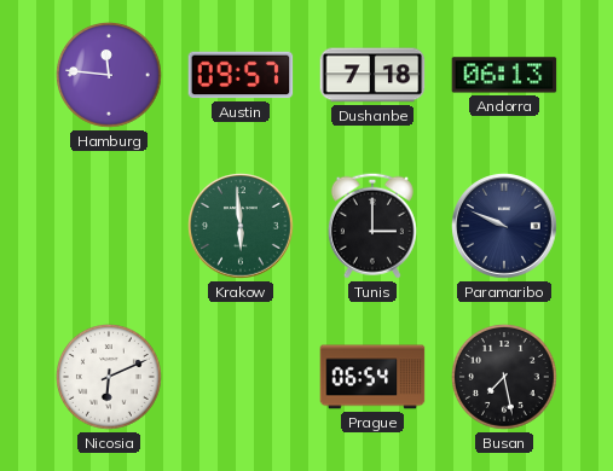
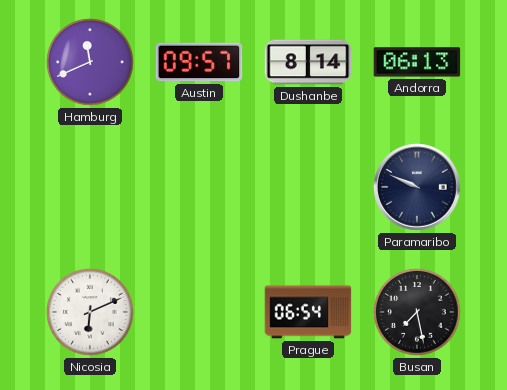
Hamburg: 11:46 -> 11:41 (91, 63)
Dushanbe: 7:18 -> 8:14 (308, 62)
Krakow: 5:59 -> none (241, 226)
Tunis: 3:00 -> none (372, 226)
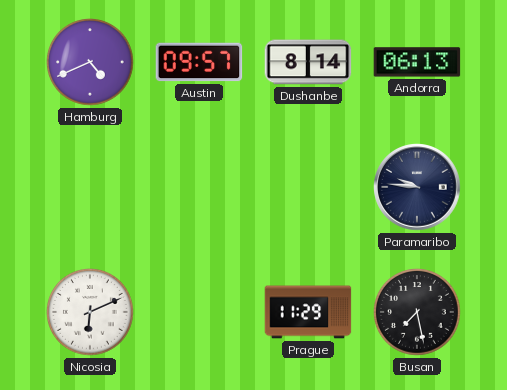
Hamburg: 11:41 -> 4:41 (91, 63)
Paramaribo: 9:49 -> 9:46 (417, 187)
Prague: 06:54 -> 11:29 (308, 312)
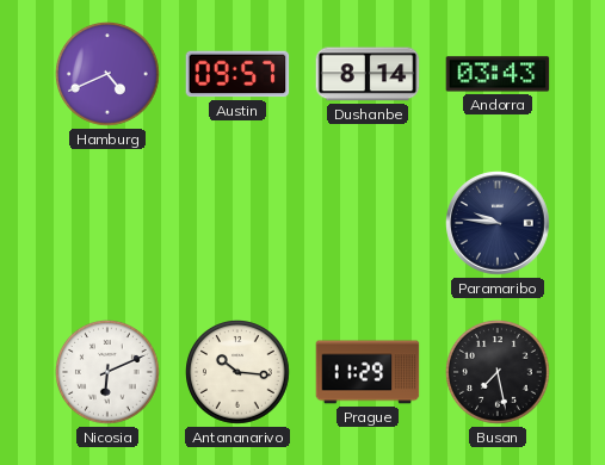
Andorra: 06:13 -> 03:43 (498, 74)
Antananarivo: none -> 10:16 (239, 373)
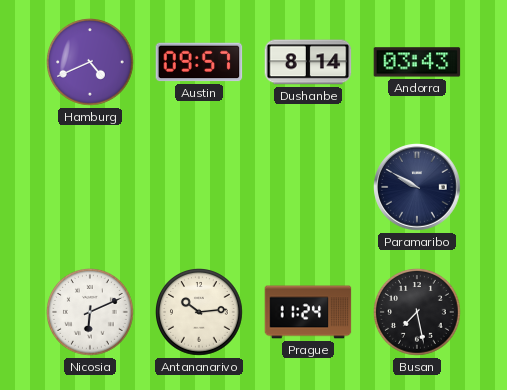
Paramaribo: 9:46 -> 9:50 (417, 187)
Antananarivo: 10:16 -> 10:14 (200, 313)
Prague: 11:29 -> 11:24 (308, 312)
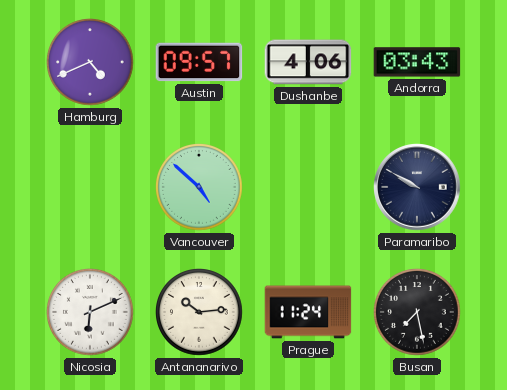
Dushanbe: 8:14 -> 4:06 (308, 62)
Vancouver: none -> 4:52 (200, 188)
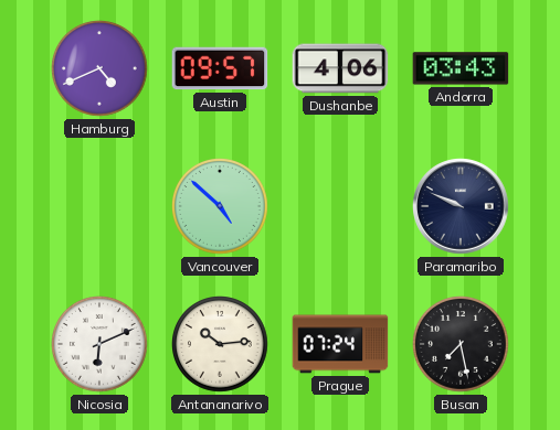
Paramaribo: 9:50 -> 9:49 (461, 206)
Prague: 11:24 -> 07:24 (340, 344)
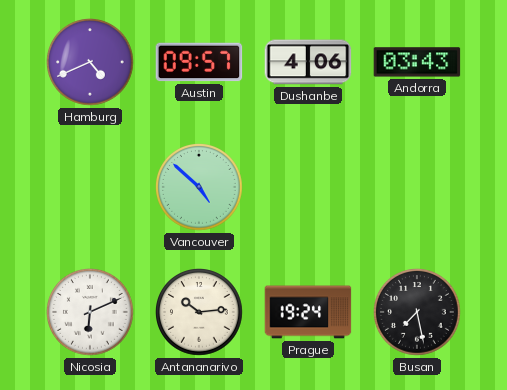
Paramaribo: 9:49 -> none (461, 206)
Prague: 07:24 -> 19:24 (308, 312)
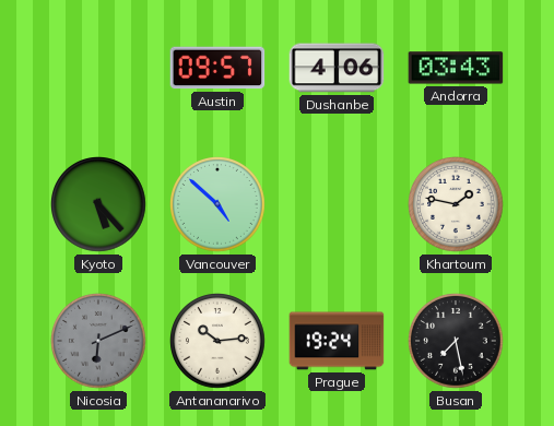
Hamburg: 4:41 -> none (91, 63)
Kyoto: none -> 5:23 (99, 205)
Khartoum: none -> 1:47 (457, 205)
Nicosia dial: white -> grey (99, 342)
